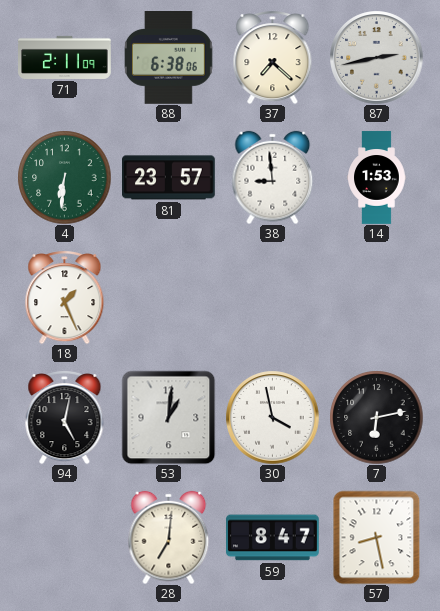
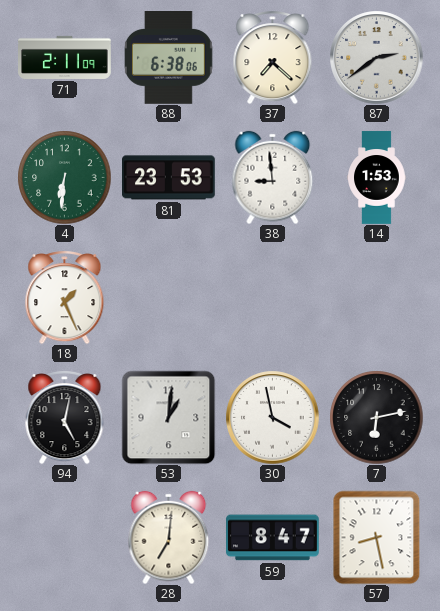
87: 2:43 -> 2:39 (376, 57)
81: 23:57 -> 23:53 (169, 178)
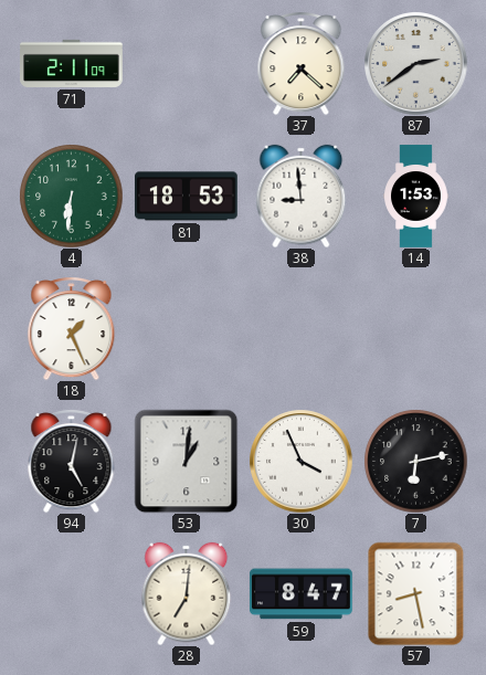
88: 6:38 -> none (168, 58)
81: 23:53 -> 18:53 (187, 197)
30: 3:58 -> 3:56 (300, 461)
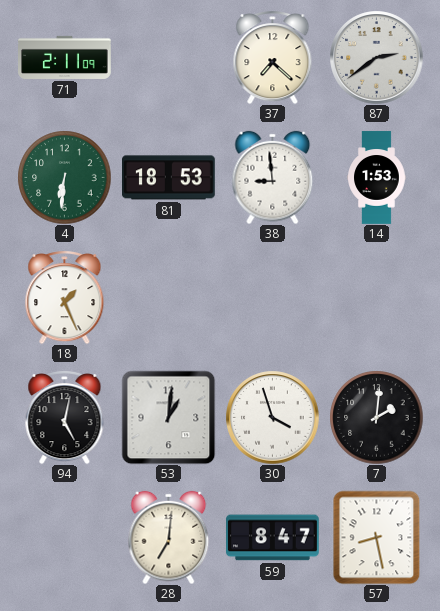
30: 3:56 -> 3:57 (272, 417)
7: 6:13 -> 2:01 (376, 417)
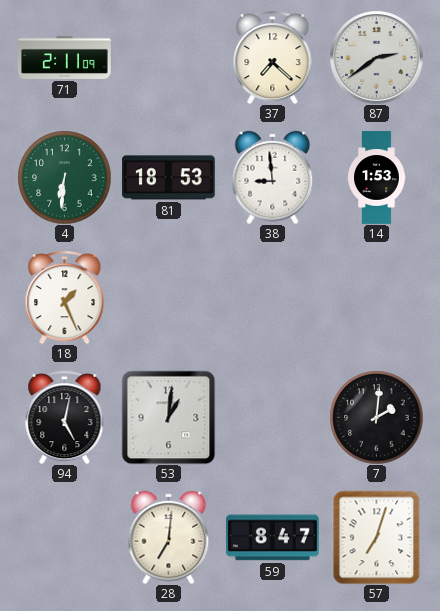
30: 3:57 -> none (272, 417)
57: 8:28 -> 7:03 (377, 537)
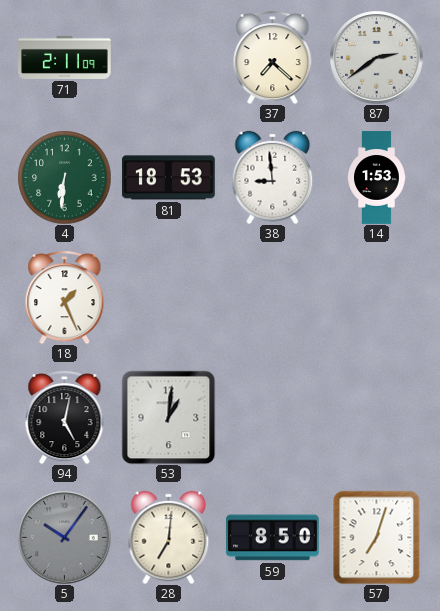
7: 2:01 -> none (376, 417)
5: none -> 10:06 (64, 537)
59: 8:47 -> 8:50 (273, 538)
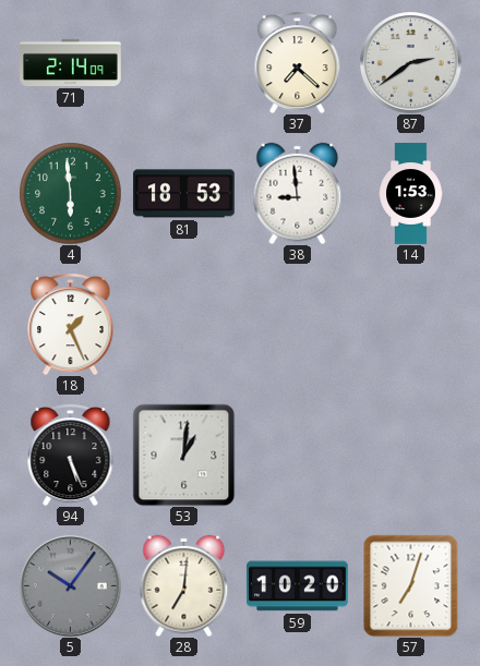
71: 2:11 -> 2:14 (71, 62)
4: 6:31 -> 5:59 (70, 193)
94: 5:02 -> 5:26 (71, 456)
59: 8:50 -> 10:20 (298, 586)
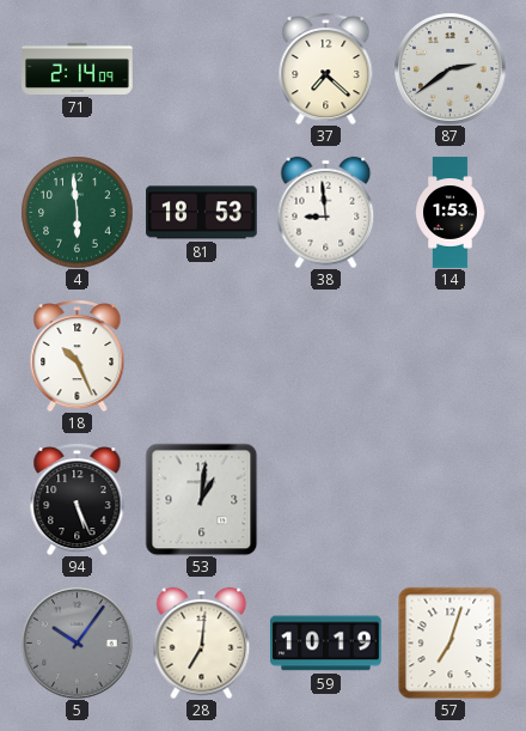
18: 1:26 -> 10:26 (78, 357)
59: 10:20 -> 10:19 (326, 644)
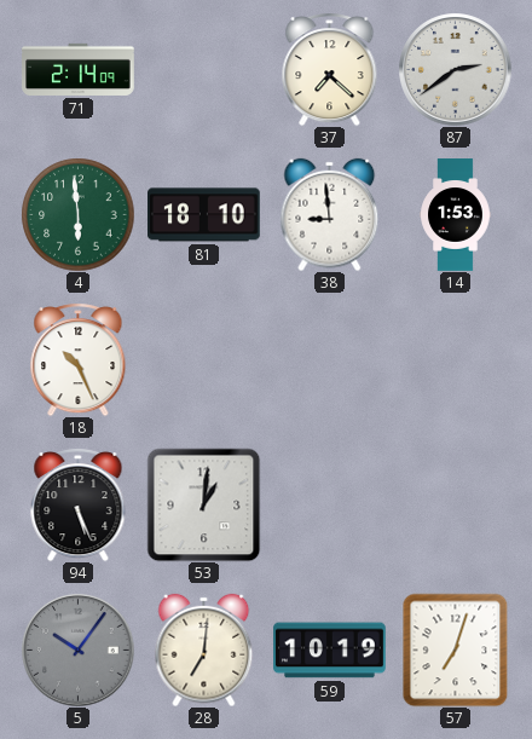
81: 18:53 -> 18:10 (204, 215)
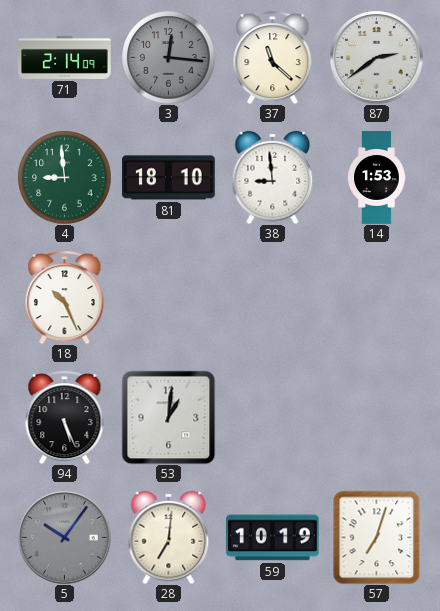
3: none -> 12:16 (168, 57)
37: 7:22 -> 11:22 (273, 58)
4: 5:59 -> 8:59 (64, 177)
